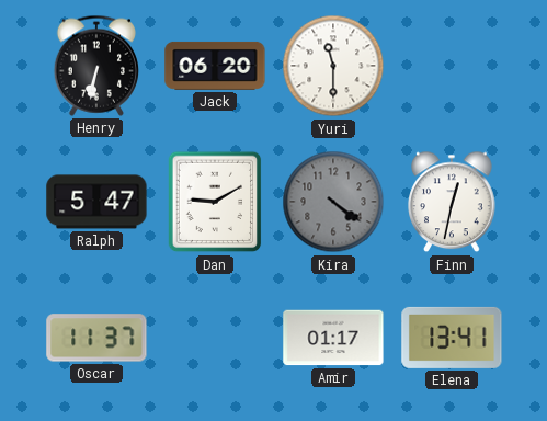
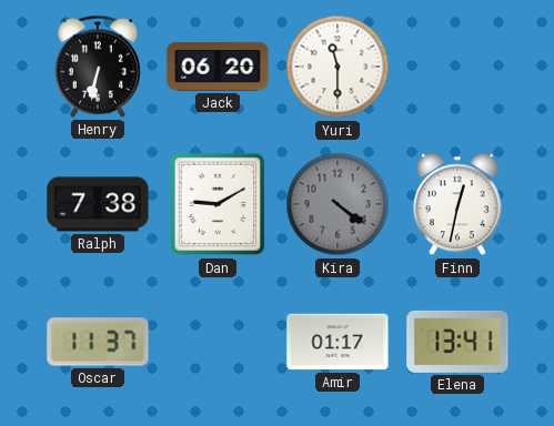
Ralph: 5:47 -> 7:38 (98, 204)
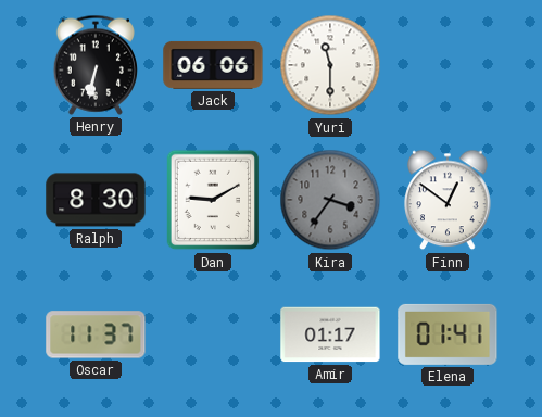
Jack: 06:20 -> 06:06 (213, 65)
Ralph: 7:38 -> 8:30 (96, 200)
Kira: 4:21 -> 3:36 (330, 200)
Finn: 12:32 -> 12:51 (448, 200)
Elena: 13:41 -> 01:41 (448, 334)
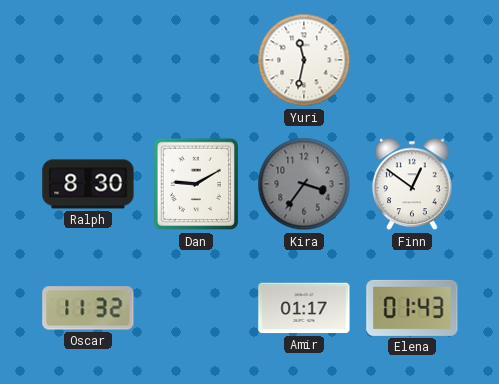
Henry: 6:32 -> none (96, 65)
Jack: 06:06 -> none (213, 65)
Yuri: 11:30 -> 11:32 (304, 60)
Oscar: 11:37 -> 11:32 (88, 308)
Elena: 01:41 -> 01:43 (412, 308)
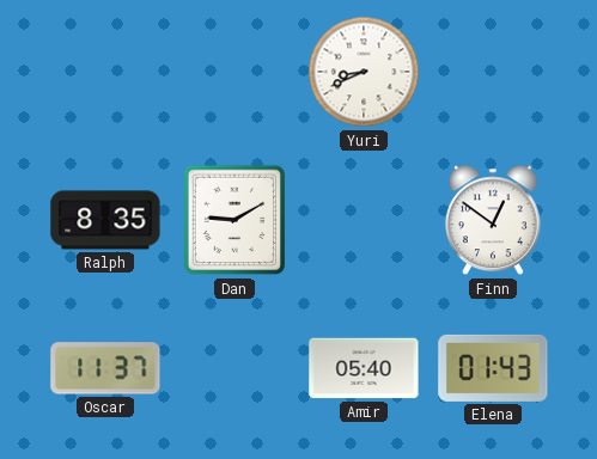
Yuri: 11:32 -> 8:41 (364, 72)
Ralph: 8:30 -> 8:35 (105, 220)
Kira: 3:36 -> none (304, 184)
Oscar: 11:32 -> 11:37 (105, 368)
Amir: 01:17 -> 05:40 (364, 368)
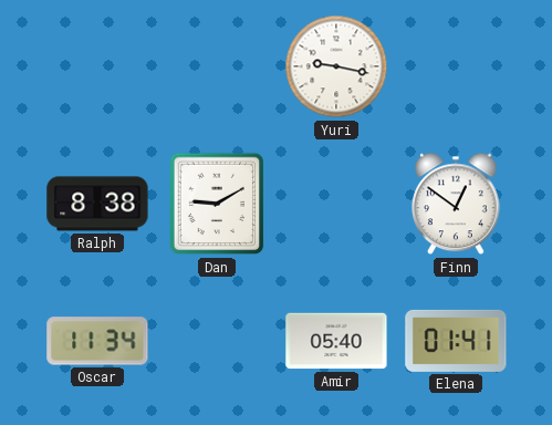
Yuri: 8:41 -> 9:17 (336, 66)
Ralph: 8:35 -> 8:38 (97, 204)
Oscar: 11:37 -> 11:34 (97, 341)
Elena: 01:43 -> 01:41 (456, 341)
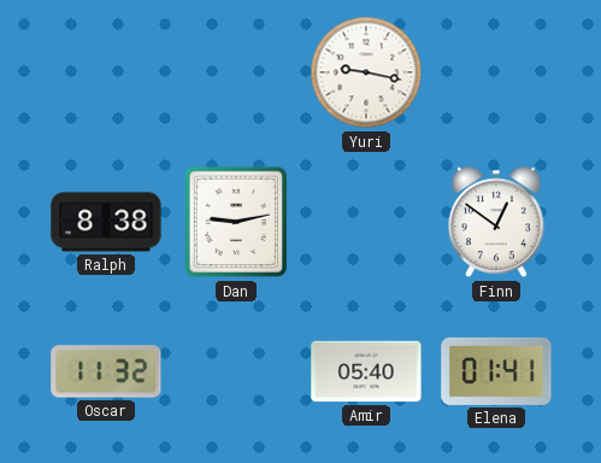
Dan: 9:10 -> 9:13 (236, 222)
Oscar: 11:34 -> 11:32 (106, 371)
